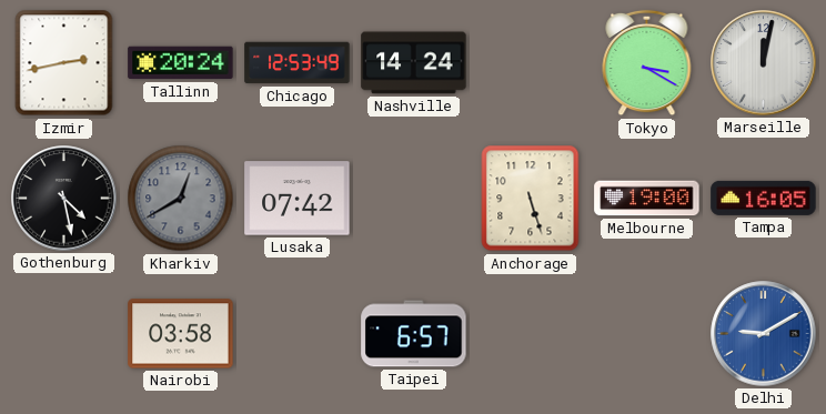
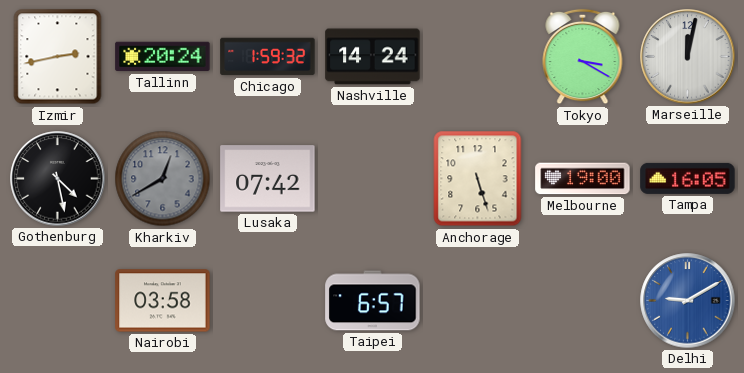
Chicago: 12:53 -> 1:59 (268, 57)
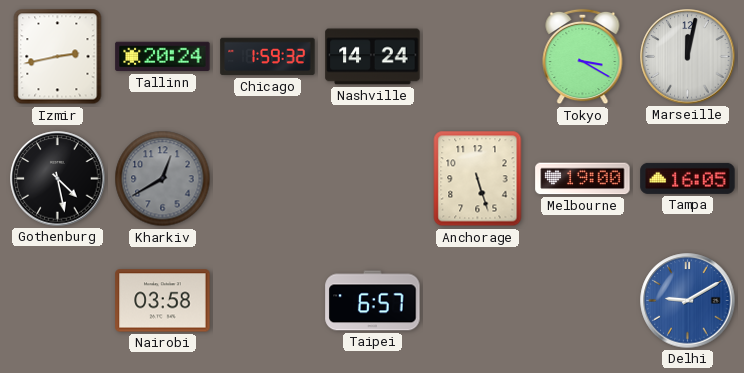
Lusaka: 07:42 -> none (268, 179)
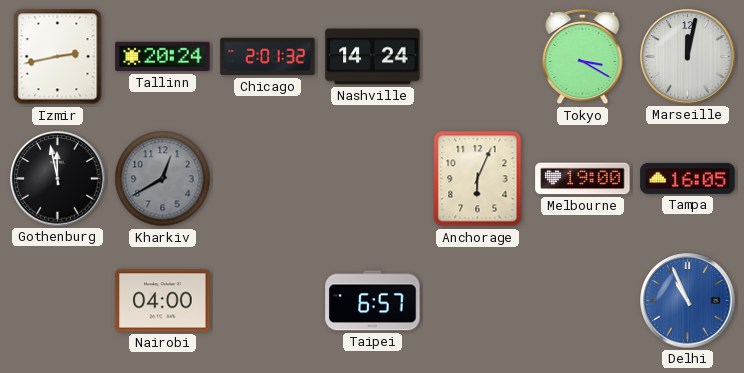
Chicago: 1:59 -> 2:01 (268, 57)
Gothenburg: 4:28 -> 11:58 (58, 179)
Anchorage: 5:27 -> 6:04 (478, 179)
Nairobi: 03:58 -> 04:00 (163, 301)
Delhi: 9:10 -> 10:56 (688, 301)
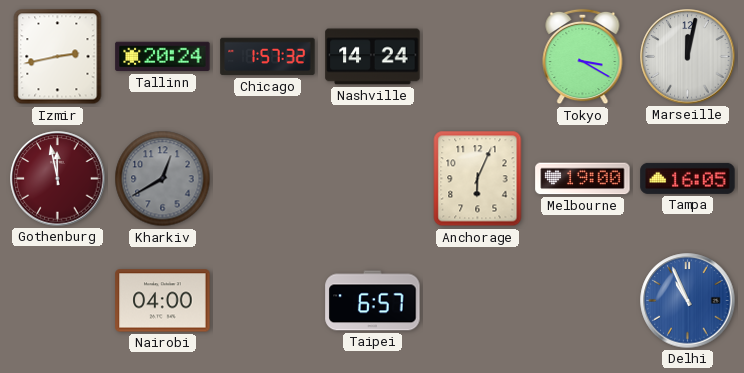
Chicago: 2:01 -> 1:57 (268, 57)
Gothenburg dial: black -> burgundy (58, 179)
